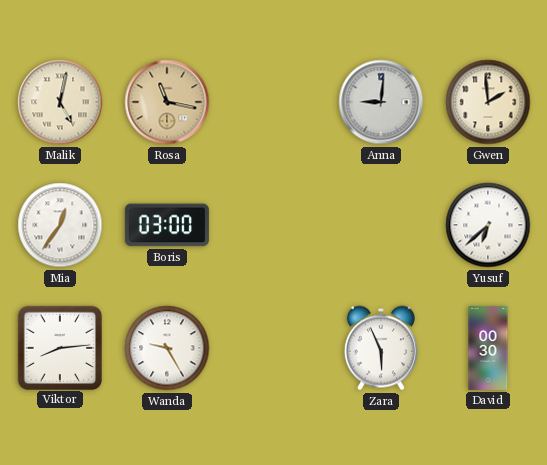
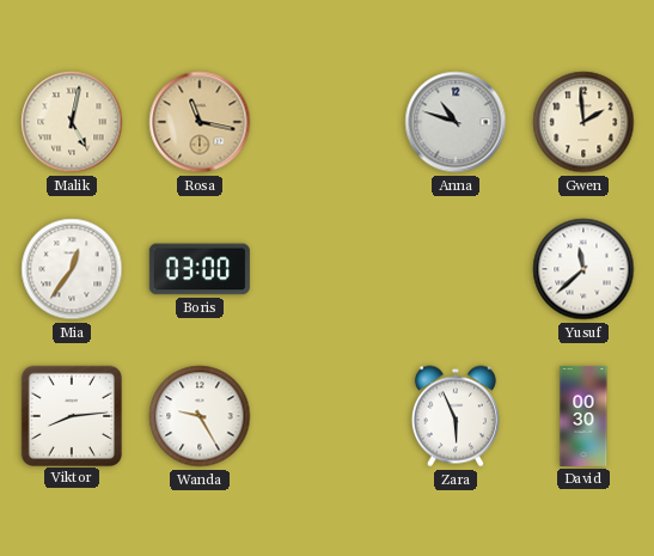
Anna: 9:01 -> 10:48 (456, 122)
Yusuf: 6:38 -> 11:38 (583, 269)
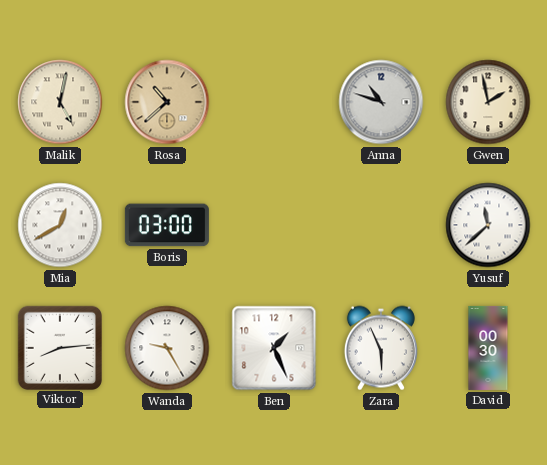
Rosa: 11:17 -> 10:38 (167, 102)
Gwen: 1:59 -> 1:58 (488, 102)
Mia: 12:36 -> 12:40 (60, 225)
Ben: none -> 1:26 (274, 348)
